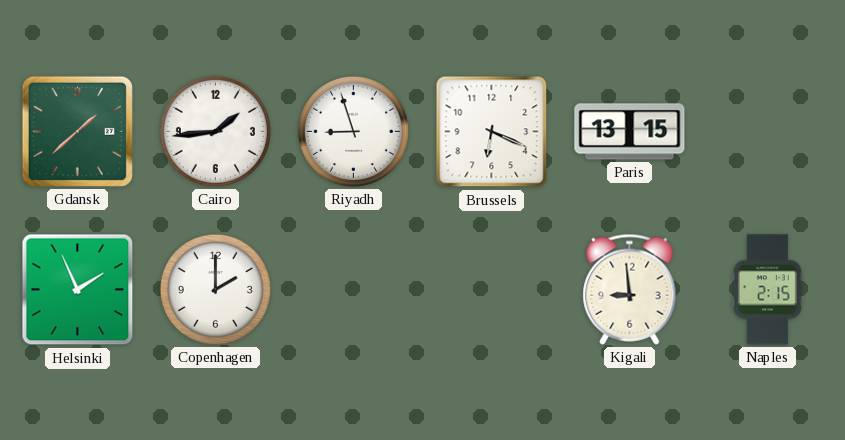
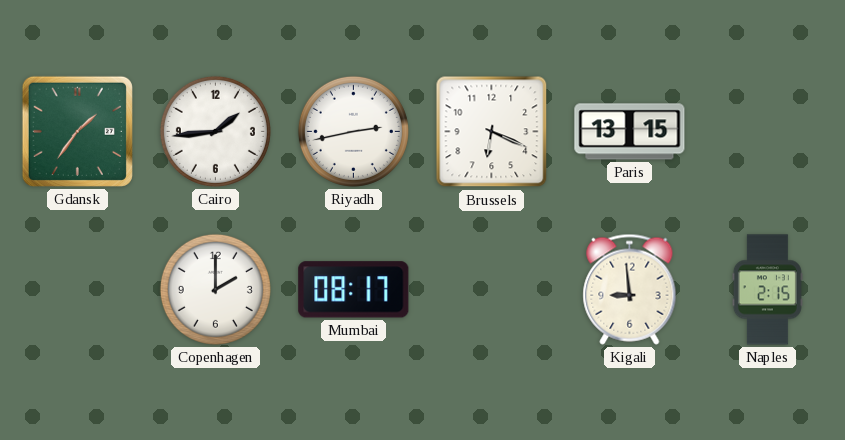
Gdansk: 1:38 -> 1:36 (77, 131)
Riyadh: 8:57 -> 2:43 (353, 131)
Helsinki: 1:56 -> none (78, 290)
Mumbai: none -> 08:17 (354, 290)
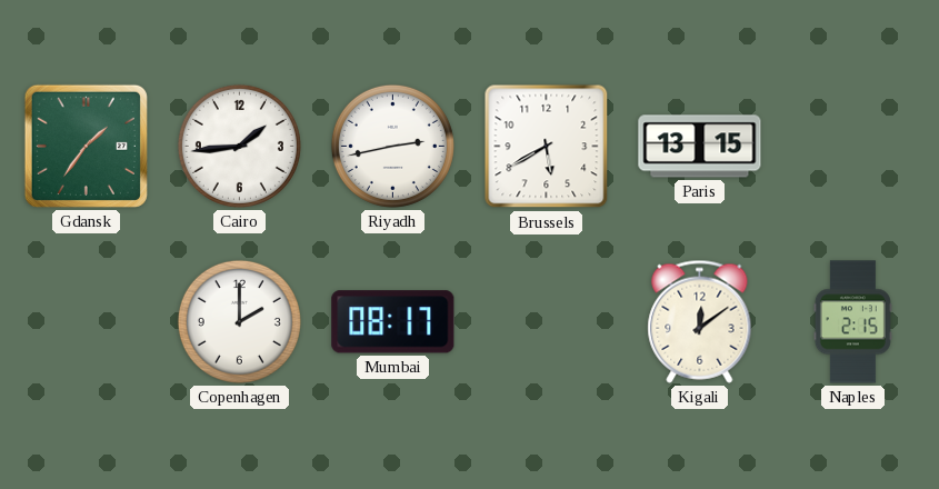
Brussels: 6:19 -> 5:40 (547, 147)
Kigali: 8:59 -> 12:09 (700, 321)
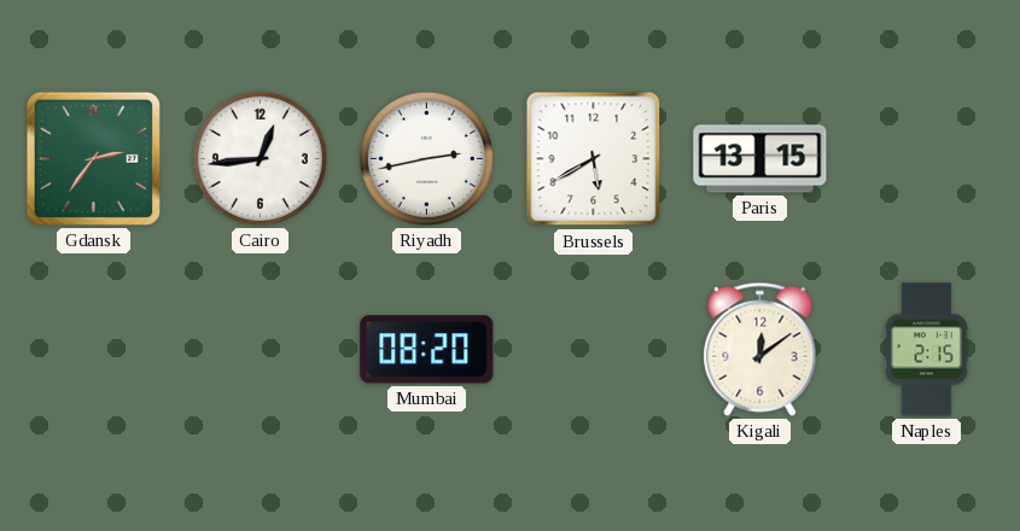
Gdansk: 1:36 -> 2:36 (93, 158)
Cairo: 1:44 -> 12:44 (260, 158)
Copenhagen: 2:00 -> none (239, 321)
Mumbai: 08:17 -> 08:20 (427, 350)
